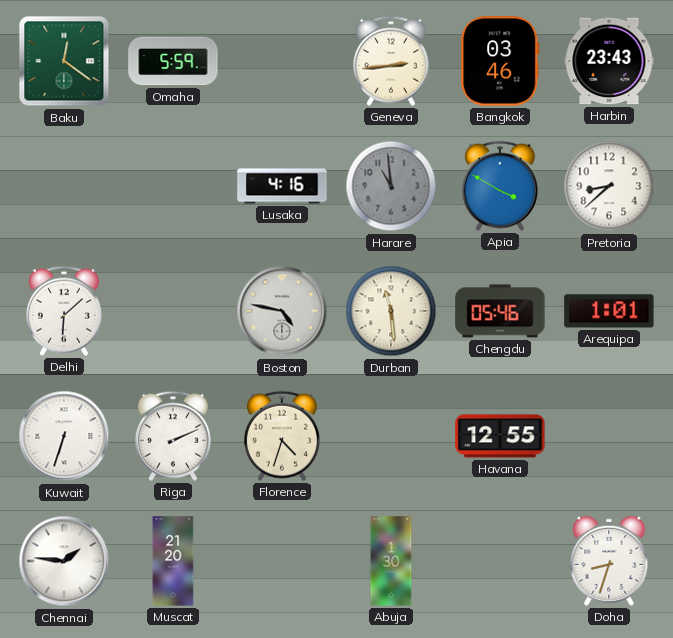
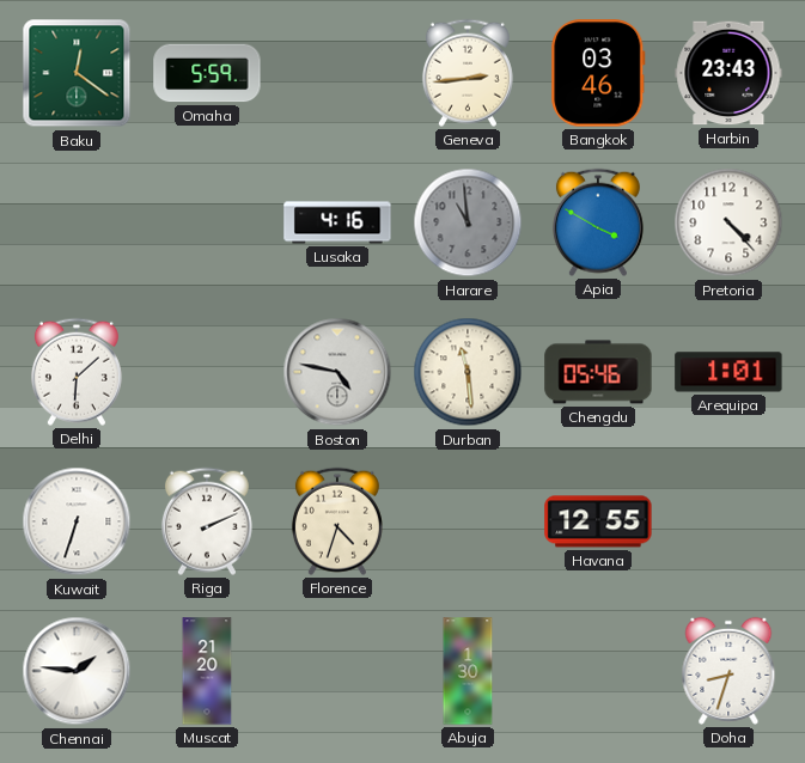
Pretoria: 8:38 -> 4:23 (728, 222)
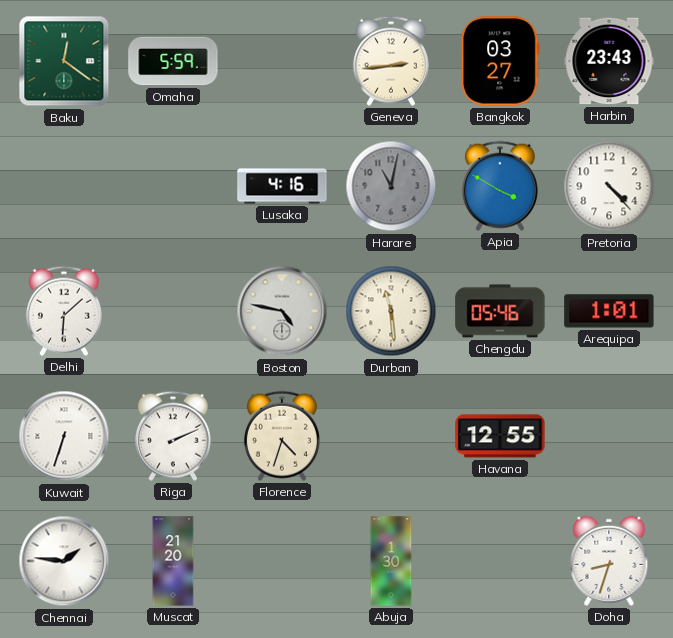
Bangkok: 03:46 -> 03:27 (500, 61)
Harare: 10:59 -> 11:02 (391, 186)
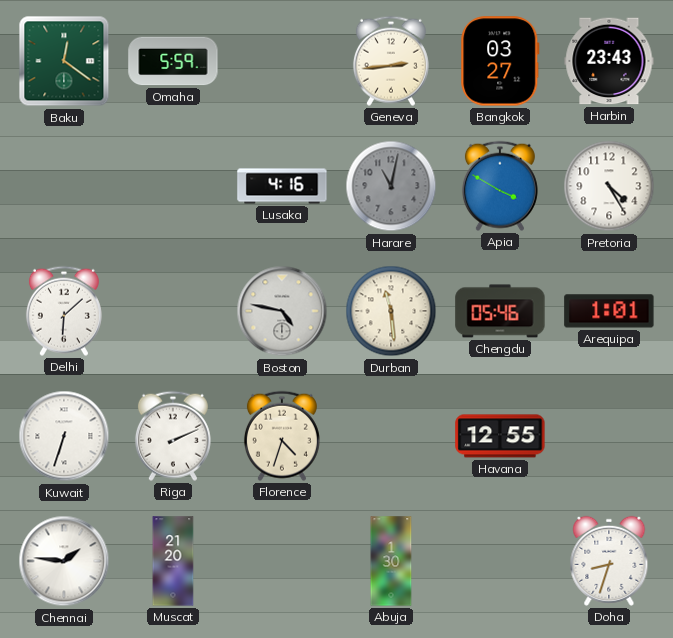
Pretoria: 4:23 -> 4:25 (609, 186)
